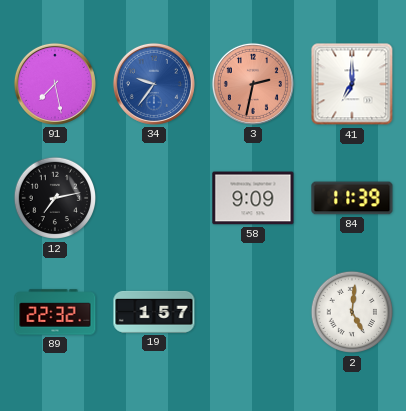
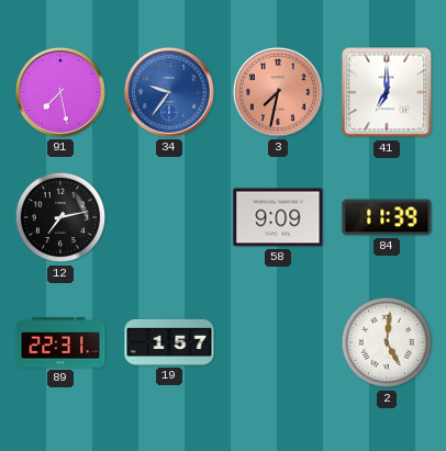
3: 2:32 -> 7:32 (278, 92)
89: 22:32 -> 22:31 (60, 342)
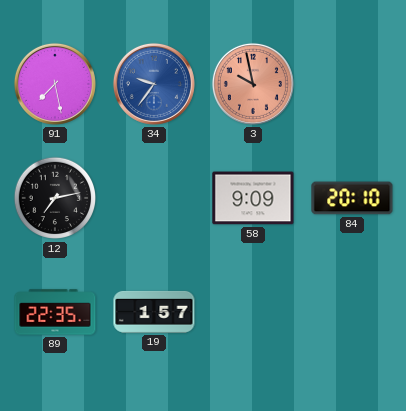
3: 7:32 -> 9:58 (253, 84)
41: 7:00 -> none (387, 92)
84: 11:39 -> 20:10 (352, 198)
89: 22:31 -> 22:35 (55, 312)
2: 5:01 -> none (387, 342)
